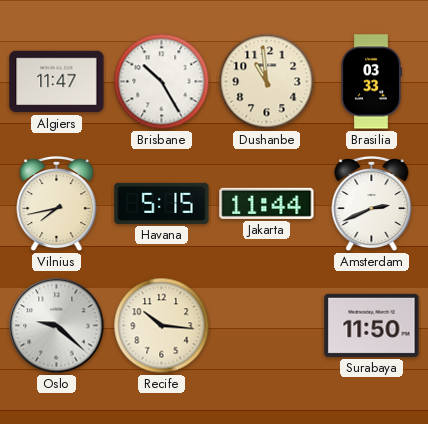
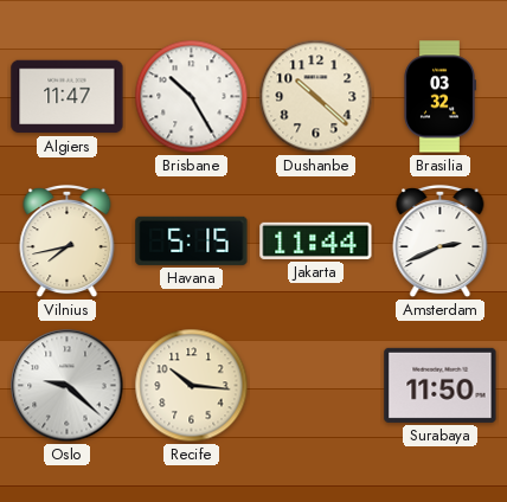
Dushanbe: 10:59 -> 10:22 (316, 97)
Brasilia: 03:33 -> 03:32 (439, 97)
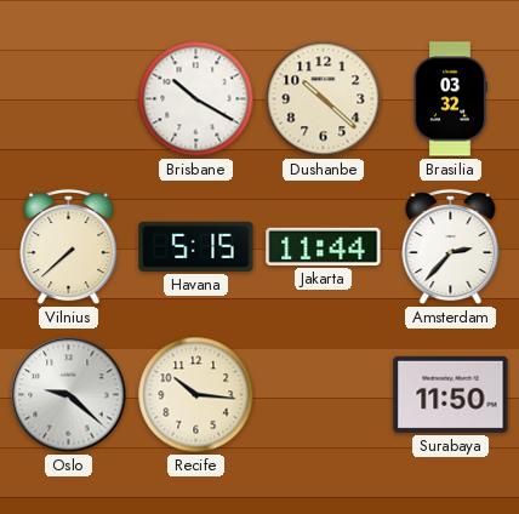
Algiers: 11:47 -> none (68, 97)
Brisbane: 10:25 -> 10:20 (196, 99)
Vilnius: 7:43 -> 7:38 (69, 247)
Amsterdam: 2:41 -> 2:37 (451, 247)
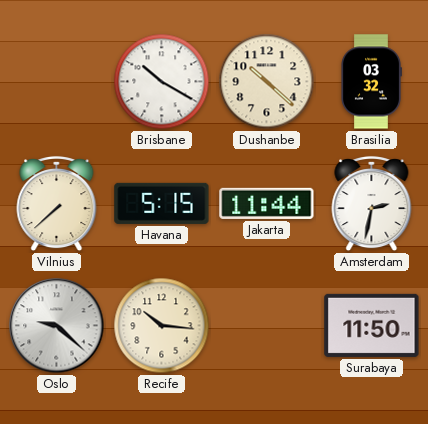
Amsterdam: 2:37 -> 2:32 (372, 204)
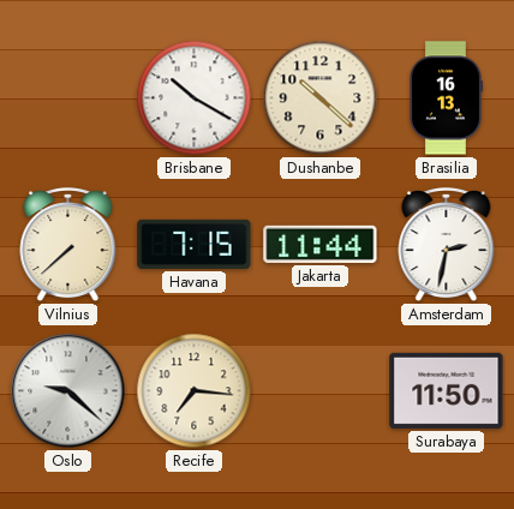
Brasilia: 03:32 -> 16:13 (446, 98)
Havana: 5:15 -> 7:15 (195, 244)
Recife: 10:16 -> 7:16 (195, 391)
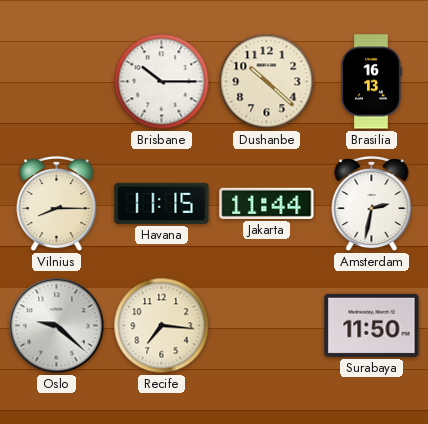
Brisbane: 10:20 -> 10:15 (162, 82)
Vilnius: 7:38 -> 8:15 (57, 204)
Havana: 7:15 -> 11:15 (162, 203)
